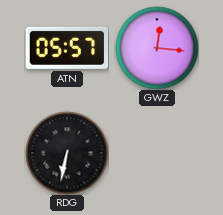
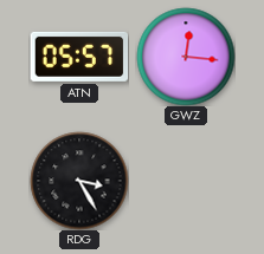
RDG: 6:32 -> 3:25 (79, 181)
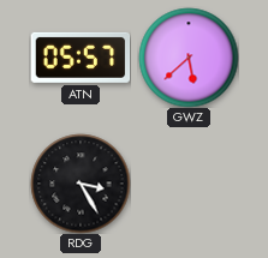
GWZ: 12:16 -> 5:38 (189, 58)
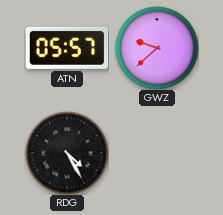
GWZ: 5:38 -> 9:38 (157, 48)
RDG: 3:25 -> 4:25 (67, 153)
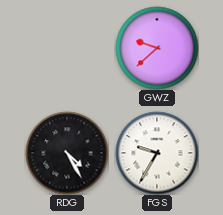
ATN: 05:57 -> none (67, 48)
FGS: none -> 9:35 (157, 153)
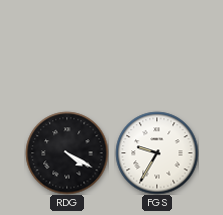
GWZ: 9:38 -> none (157, 48)
RDG: 4:25 -> 4:20 (67, 153)
